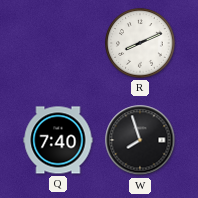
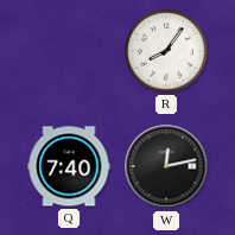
R: 8:11 -> 8:06 (166, 51)
W: 7:57 -> 12:13 (166, 166)
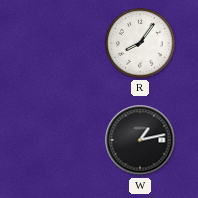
Q: 7:40 -> none (69, 166)
W: 12:13 -> 1:13 (140, 140)
